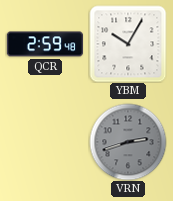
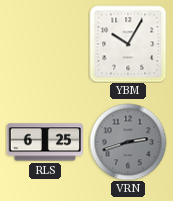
QCR: 2:59 -> none (44, 44)
RLS: none -> 6:25 (44, 142)
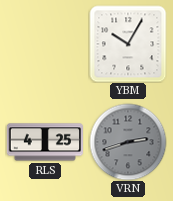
RLS: 6:25 -> 4:25 (44, 142)
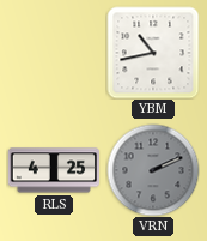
YBM: 10:05 -> 10:43 (153, 53)
VRN: 2:42 -> 2:11 (153, 170)
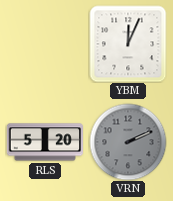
YBM: 10:43 -> 12:04 (128, 44)
RLS: 4:25 -> 5:20 (44, 142)
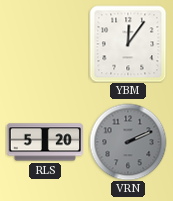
YBM: 12:04 -> 12:06 (128, 44)
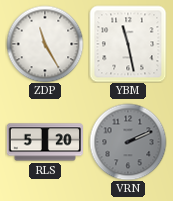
ZDP: none -> 11:25 (45, 44)
YBM: 12:06 -> 11:28 (128, 44)
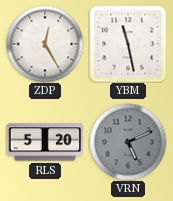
ZDP: 11:25 -> 12:25 (45, 44)
VRN: 2:11 -> 5:11 (128, 142)
